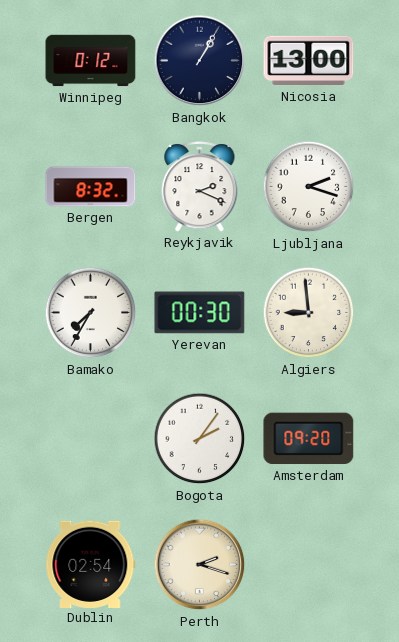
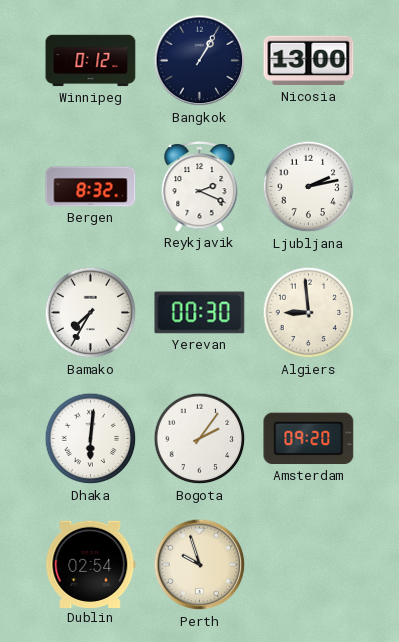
Ljubljana: 2:18 -> 2:13 (309, 187)
Dhaka: none -> 6:01 (91, 439)
Perth: 2:18 -> 9:57 (200, 565)
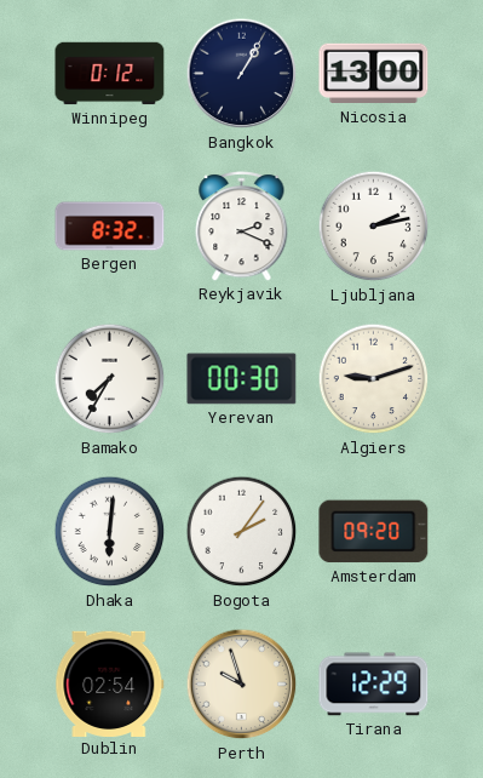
Algiers: 8:59 -> 9:12 (374, 379)
Tirana: none -> 12:29 (374, 685)
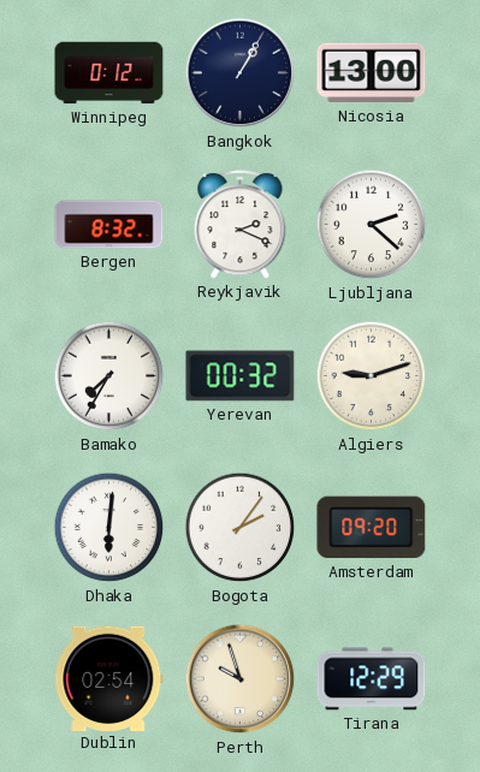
Ljubljana: 2:13 -> 2:22 (372, 225)
Yerevan: 00:30 -> 00:32 (241, 376)
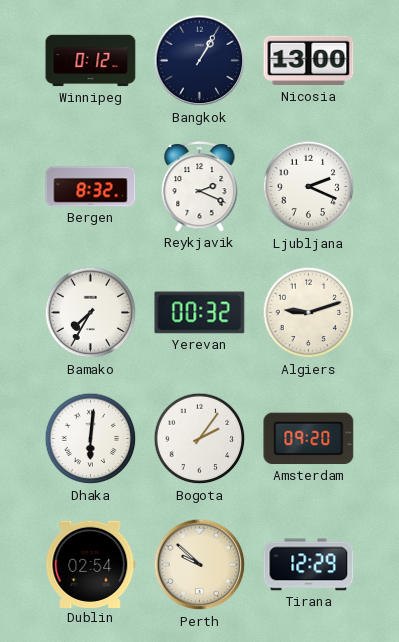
Ljubljana: 2:22 -> 2:19 (309, 187)
Perth: 9:57 -> 9:52 (200, 565)
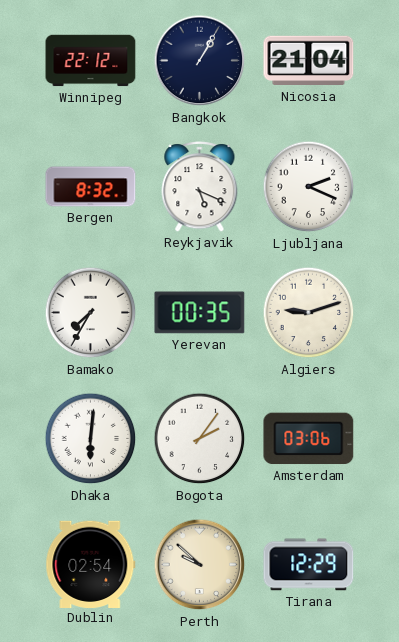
Winnipeg: 0:12 -> 22:12 (91, 61)
Nicosia: 13:00 -> 21:04 (309, 61)
Reykjavik: 2:19 -> 5:19 (200, 187)
Yerevan: 00:32 -> 00:35 (200, 313)
Amsterdam: 09:20 -> 03:06 (309, 439)
